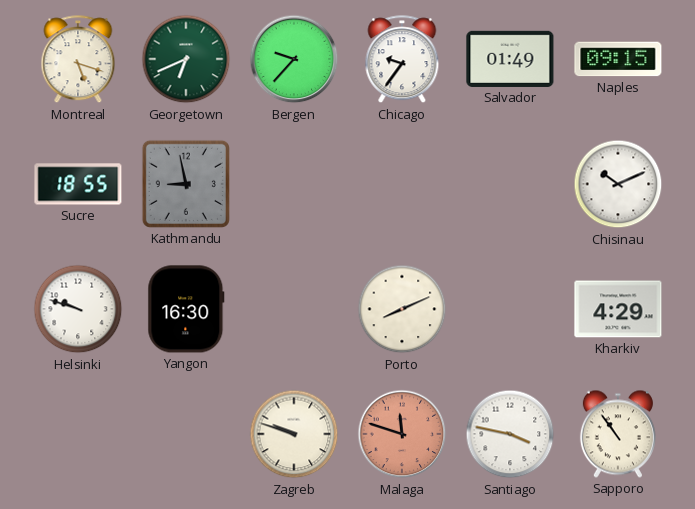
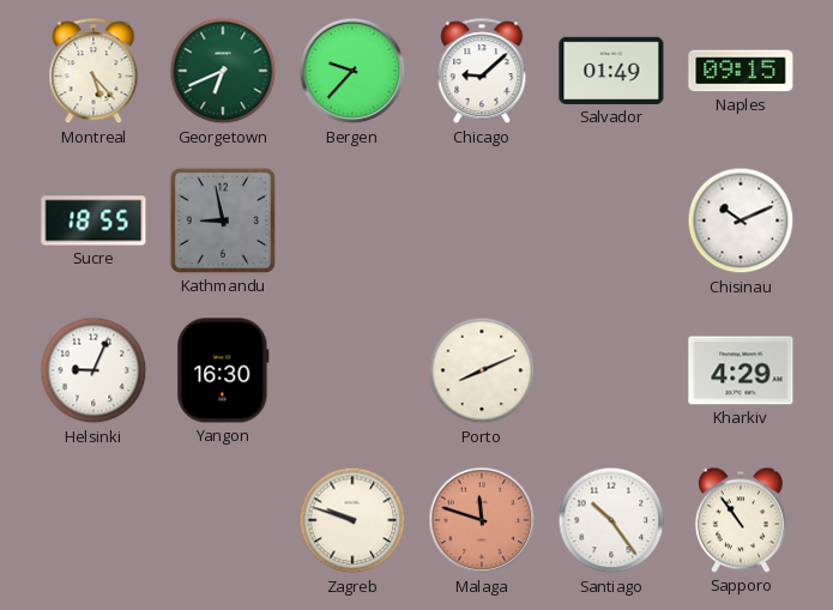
Montreal: 5:18 -> 5:23 (93, 72)
Chicago: 9:36 -> 9:08 (482, 72)
Helsinki: 9:48 -> 9:04 (93, 370)
Santiago: 3:47 -> 10:24 (611, 520)
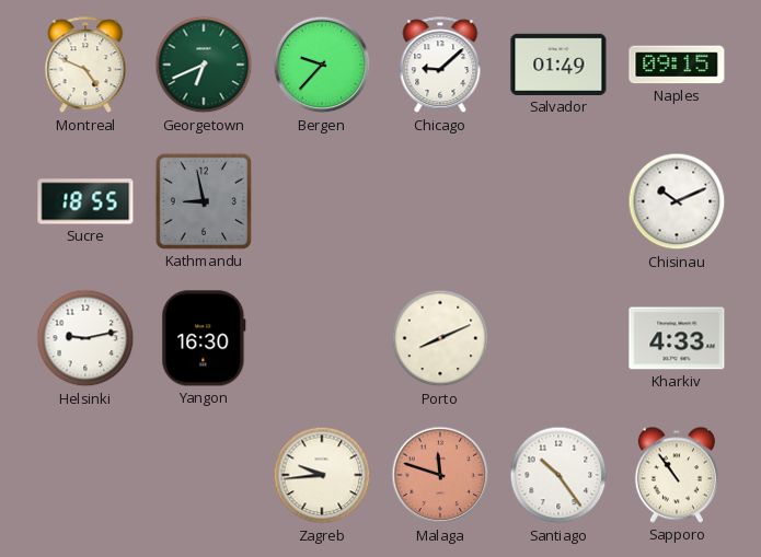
Montreal: 5:23 -> 4:49 (85, 66)
Helsinki: 9:04 -> 9:13 (85, 338)
Kharkiv: 4:29 -> 4:33 (677, 338)
Zagreb: 9:48 -> 9:44 (322, 475)
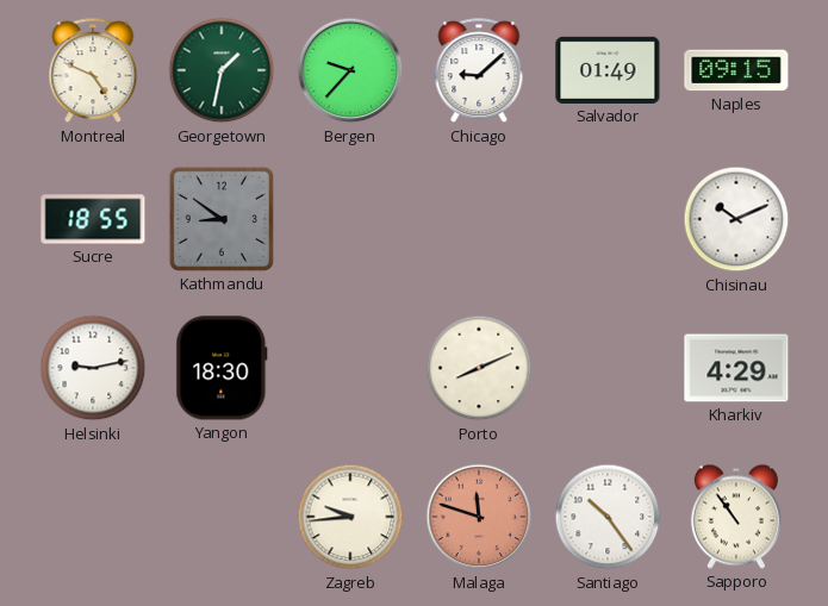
Georgetown: 6:41 -> 1:32 (222, 70)
Kathmandu: 8:58 -> 8:51 (222, 219)
Yangon: 16:30 -> 18:30 (222, 368)
Kharkiv: 4:33 -> 4:29 (736, 368)
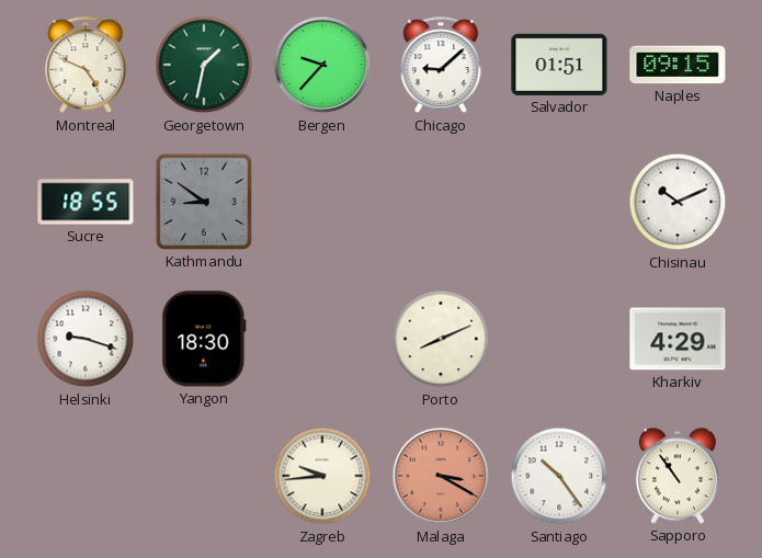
Salvador: 01:49 -> 01:51 (559, 65)
Helsinki: 9:13 -> 9:18 (86, 339)
Malaga: 11:48 -> 3:20 (441, 476)
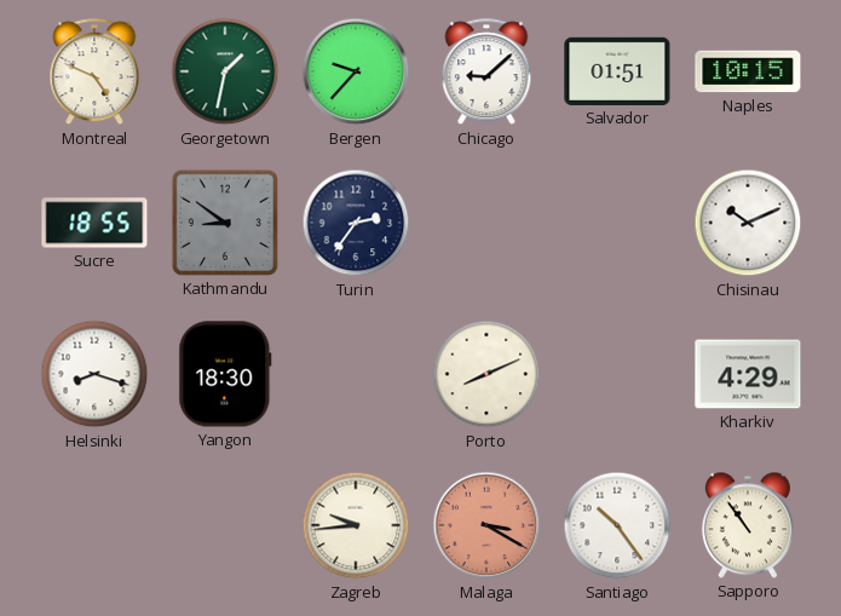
Naples: 09:15 -> 10:15 (748, 71)
Turin: none -> 2:36 (356, 223)
Helsinki: 9:18 -> 8:18 (94, 374)
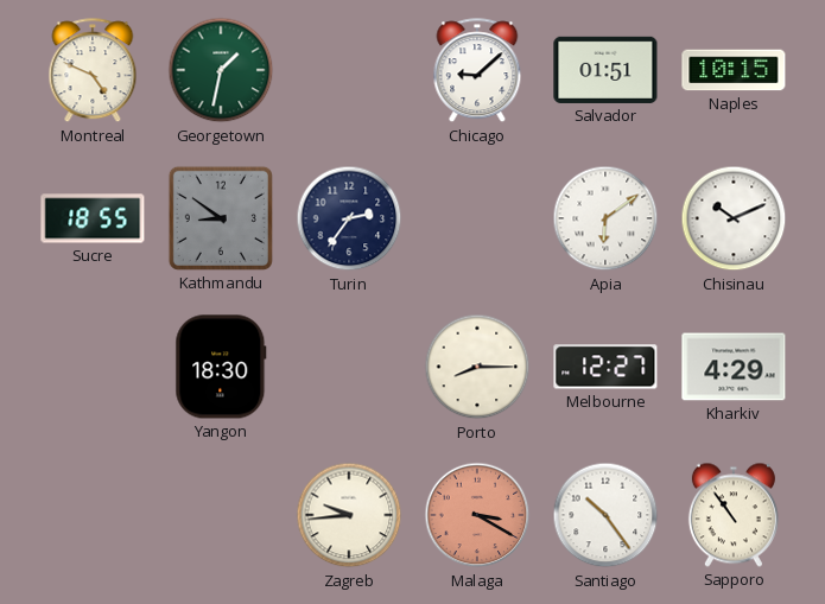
Bergen: 9:37 -> none (356, 71)
Apia: none -> 6:09 (605, 218)
Helsinki: 8:18 -> none (94, 374)
Porto: 8:11 -> 8:15 (477, 367)
Melbourne: none -> 12:27 (605, 367)
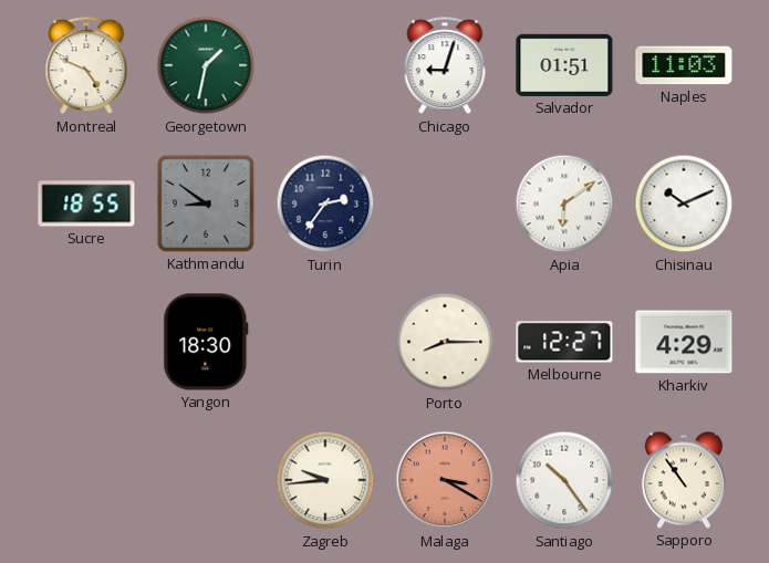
Chicago: 9:08 -> 9:03 (445, 66)
Naples: 10:15 -> 11:03 (684, 65)
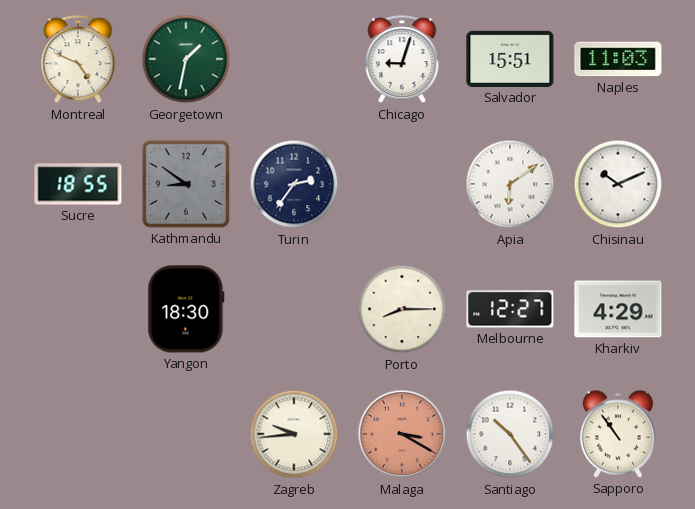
Salvador: 01:51 -> 15:51 (510, 59)
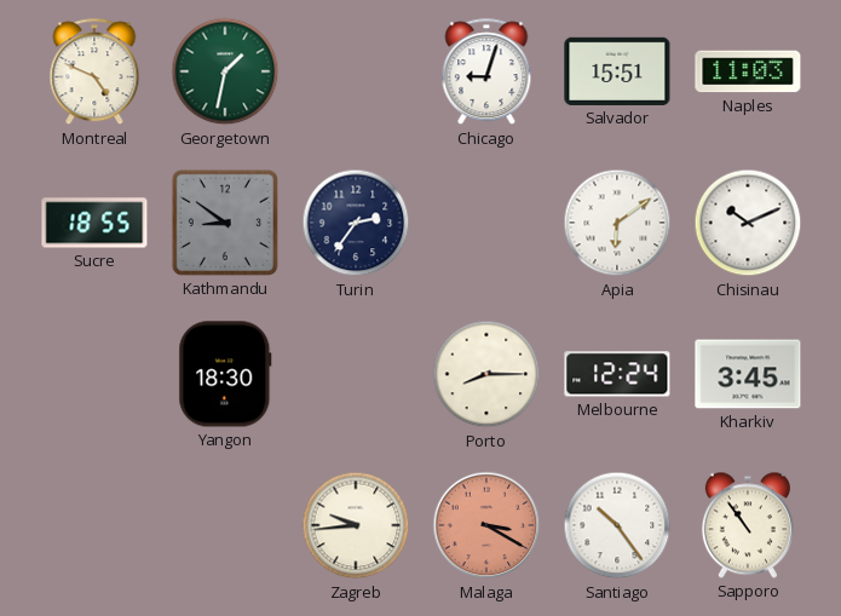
Melbourne: 12:27 -> 12:24 (617, 374)
Kharkiv: 4:29 -> 3:45 (748, 374)
